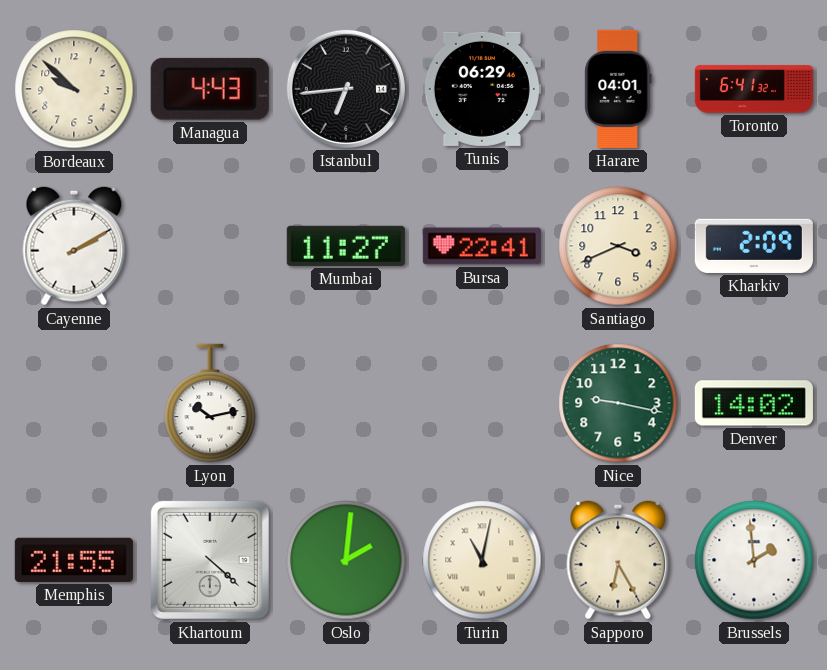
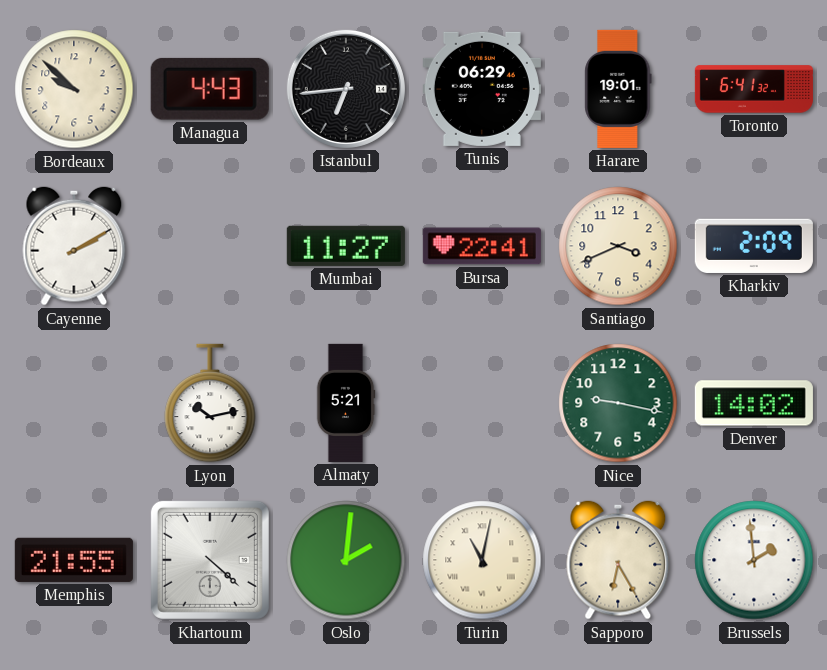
Harare: 04:01 -> 19:01 (618, 89)
Almaty: none -> 5:21 (346, 403)
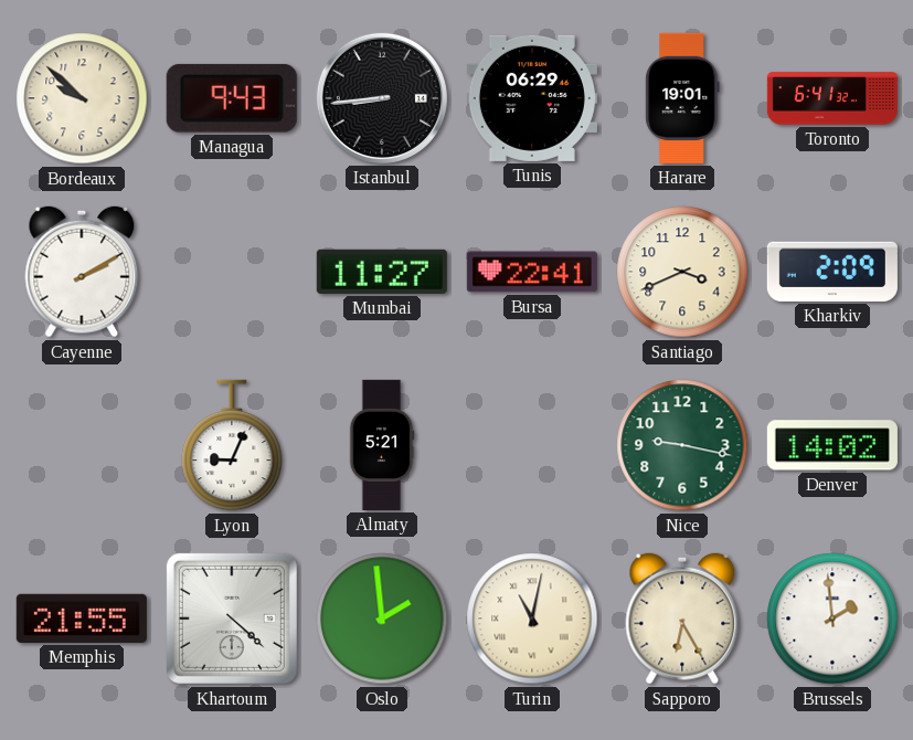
Managua: 4:43 -> 9:43 (232, 98)
Istanbul: 6:44 -> 8:44 (382, 98)
Lyon: 10:13 -> 9:04 (232, 445)
Oslo: 2:01 -> 1:59 (382, 619)
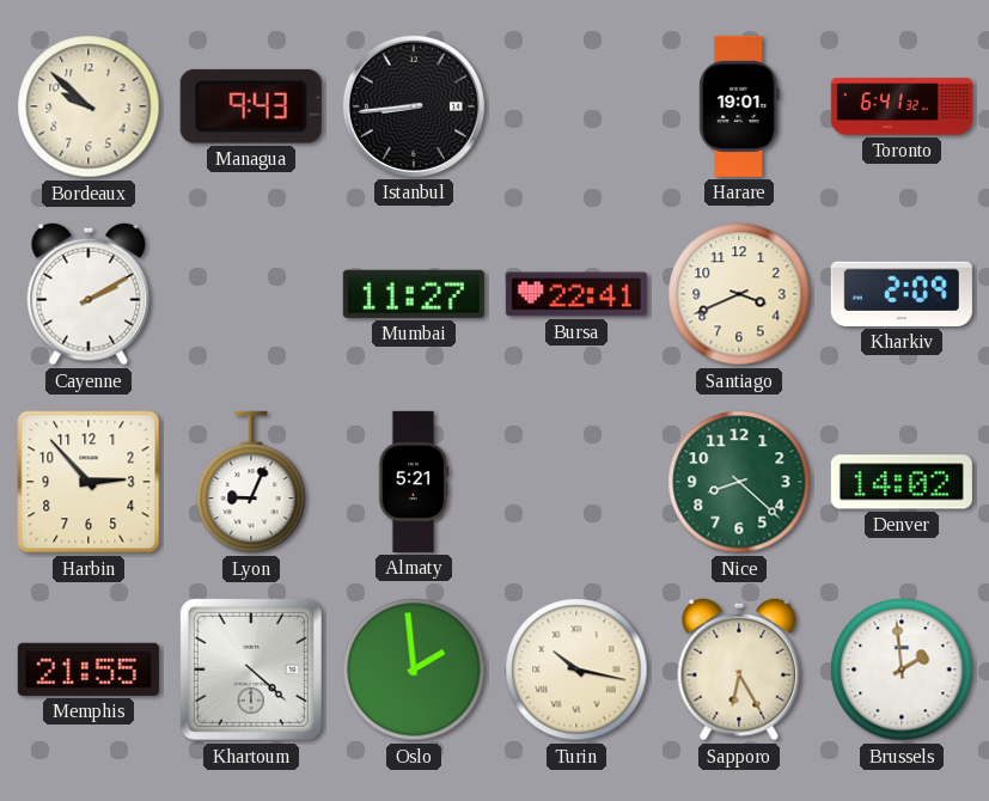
Tunis: 06:29 -> none (532, 98)
Harbin: none -> 2:53 (88, 482)
Nice: 9:17 -> 8:22 (739, 482)
Turin: 11:02 -> 10:17 (576, 669)
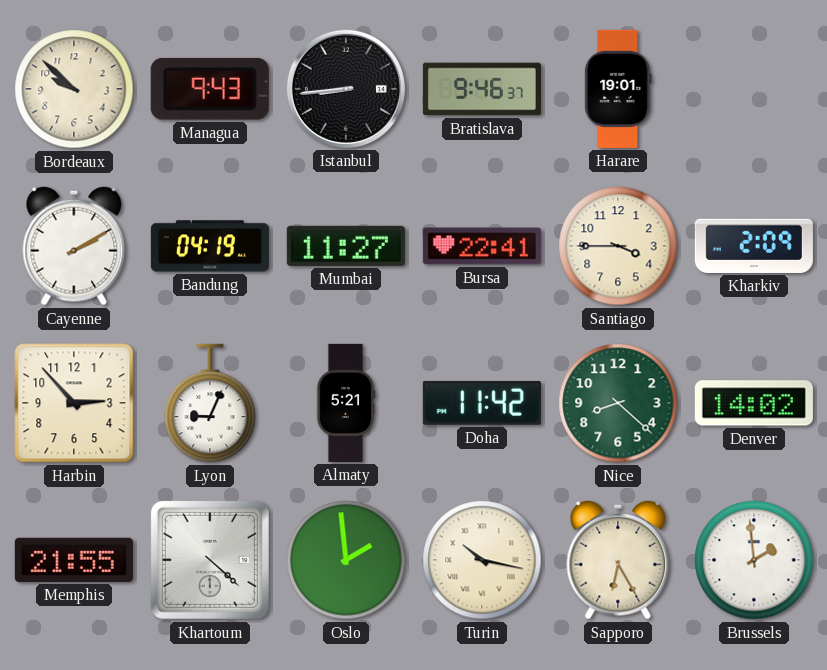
Bratislava: none -> 9:46 (482, 89)
Toronto: 6:41 -> none (902, 106)
Bandung: none -> 04:19 (210, 246)
Santiago: 3:41 -> 3:45 (618, 246)
Doha: none -> 11:42 (482, 403)
